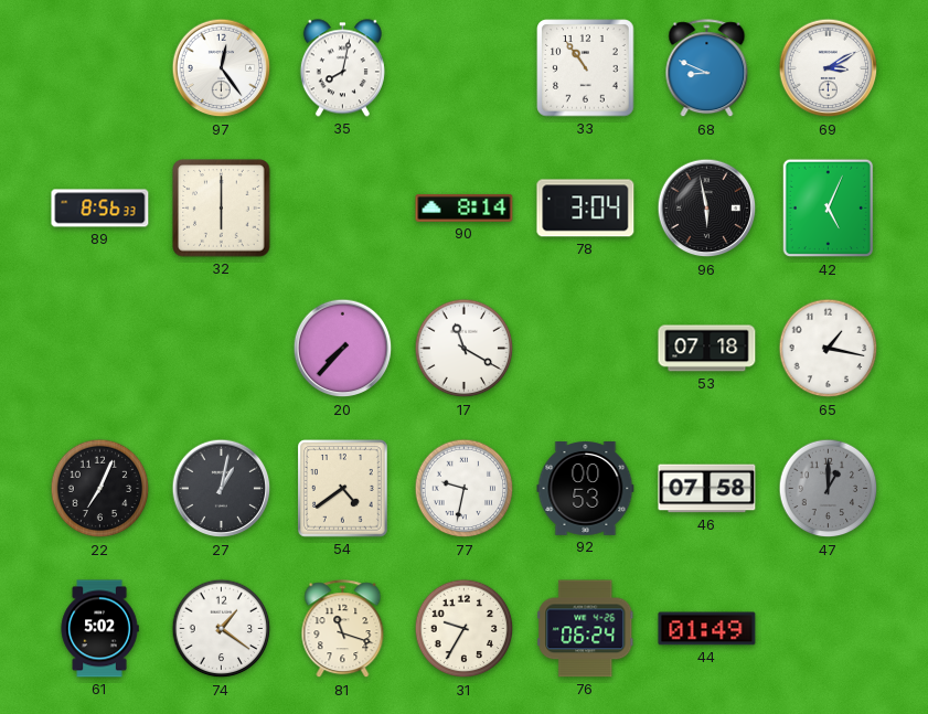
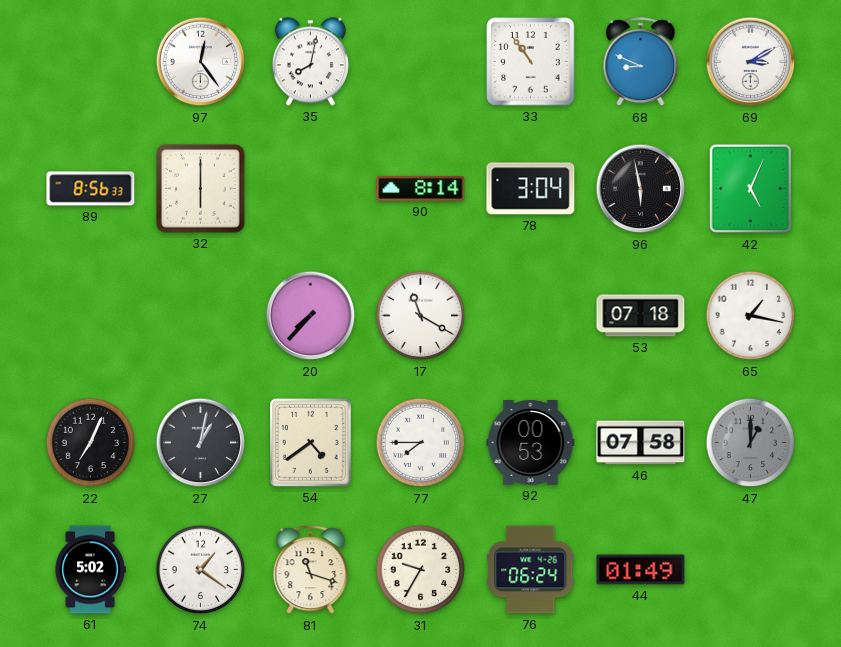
77: 9:32 -> 7:45 (421, 443)
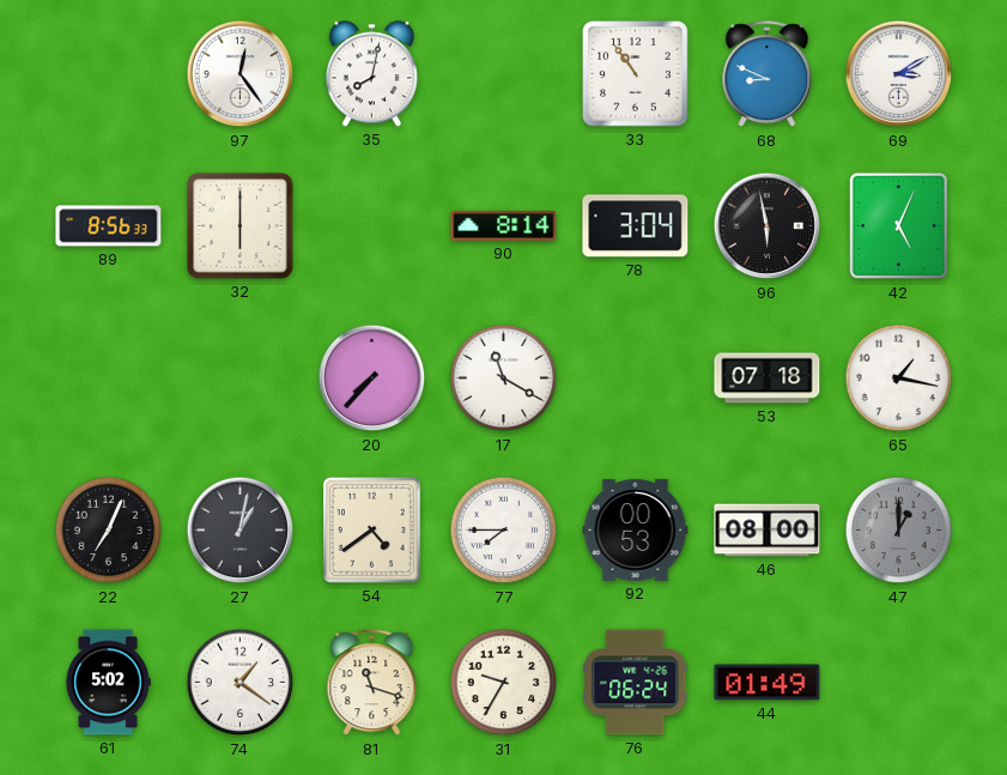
46: 07:58 -> 08:00 (768, 531)
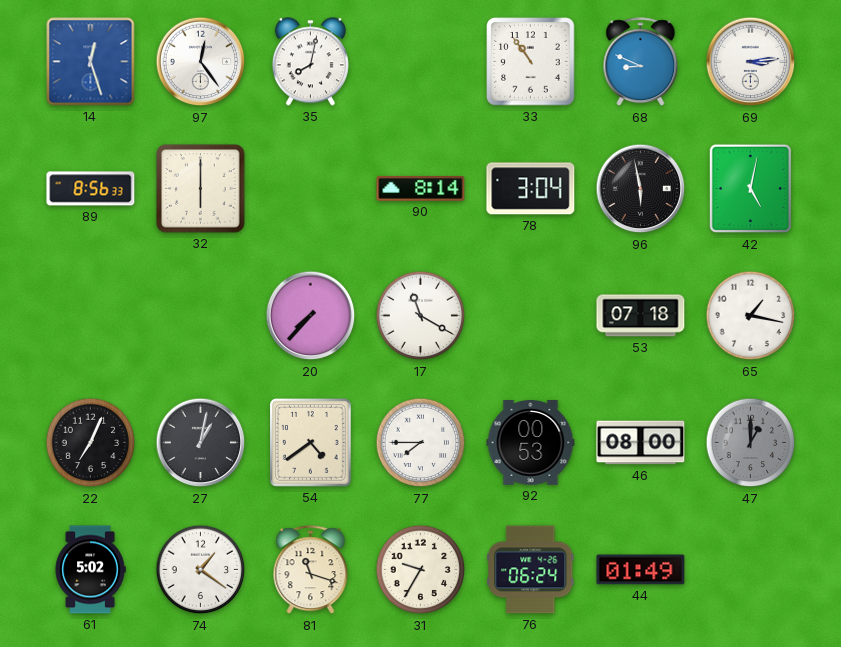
14: none -> 12:27 (91, 62)
69: 3:10 -> 3:14 (751, 62)
42: 5:04 -> 5:02 (751, 189)
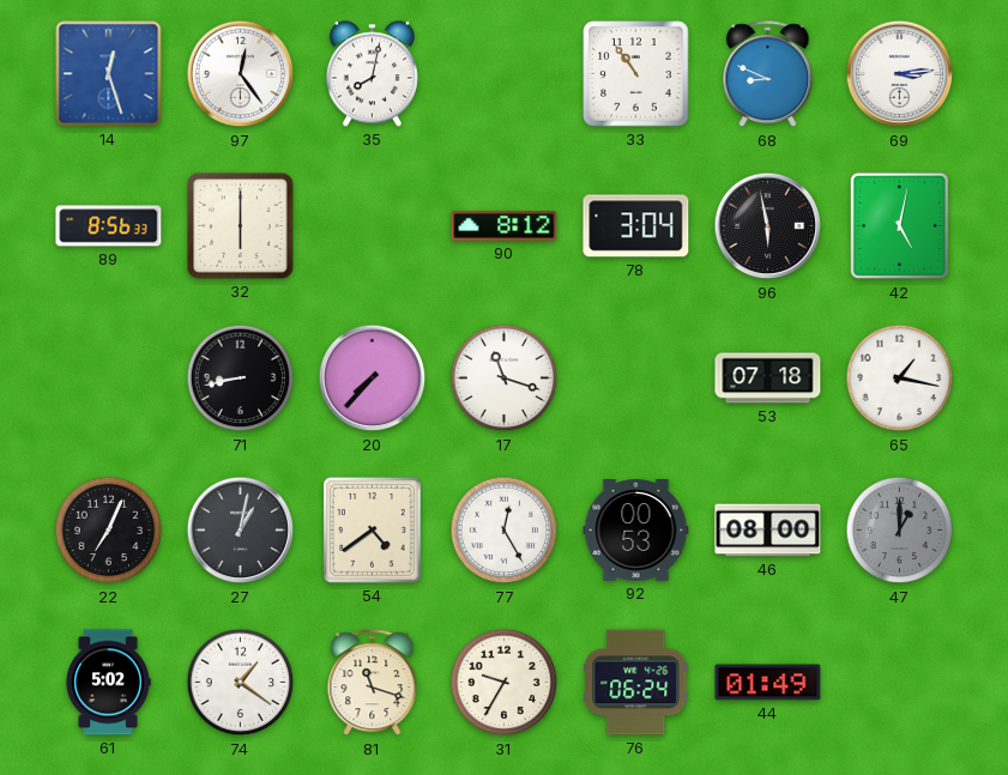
90: 8:14 -> 8:12 (505, 225)
71: none -> 8:43 (241, 379)
17: 11:20 -> 11:18 (505, 379)
77: 7:45 -> 12:25 (505, 531)
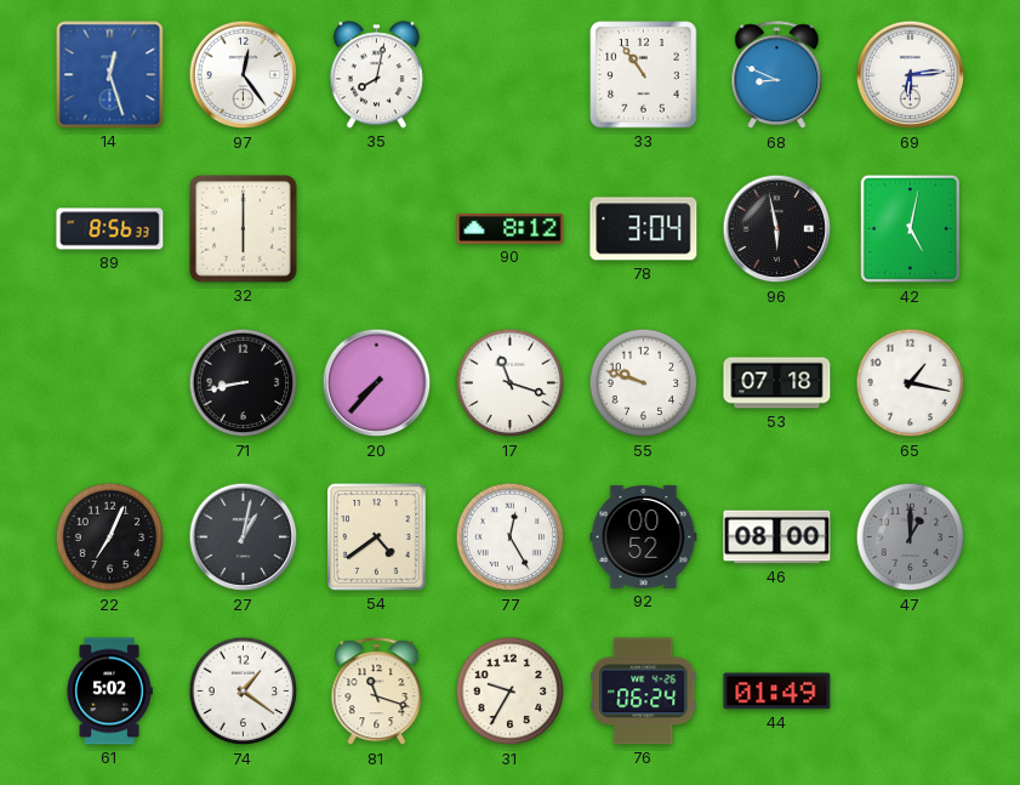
69: 3:14 -> 6:14 (911, 75)
55: none -> 9:48 (644, 383)
92: 00:53 -> 00:52 (644, 537)
